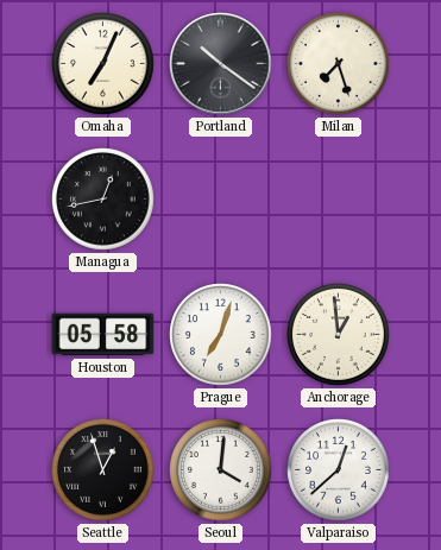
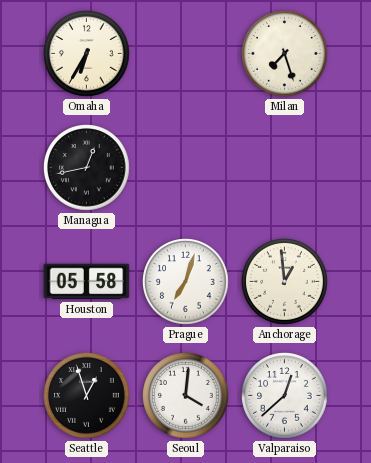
Omaha: 7:04 -> 6:35 (87, 54)
Portland: 10:21 -> none (221, 64)
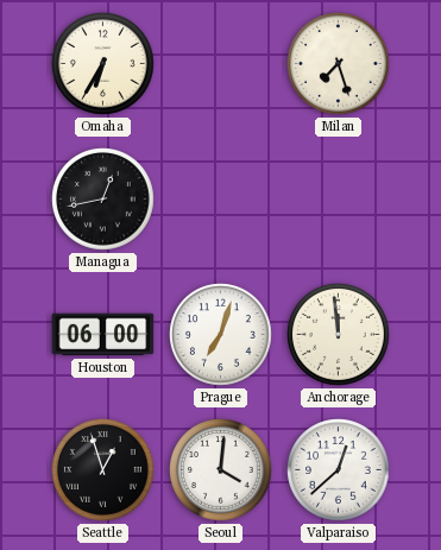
Houston: 05:58 -> 06:00 (103, 335)
Anchorage: 12:59 -> 11:59 (339, 335)
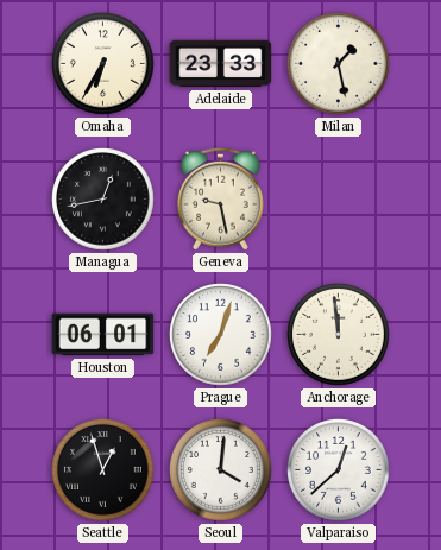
Adelaide: none -> 23:33 (221, 64)
Milan: 7:27 -> 1:28 (339, 64)
Geneva: none -> 9:28 (220, 198)
Houston: 06:00 -> 06:01 (103, 335)
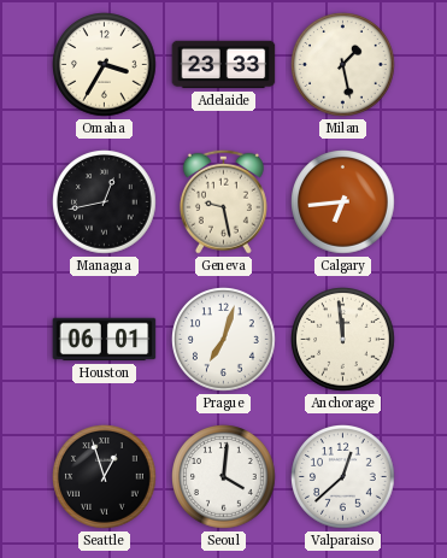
Omaha: 6:35 -> 3:35 (105, 65)
Calgary: none -> 6:44 (343, 202)
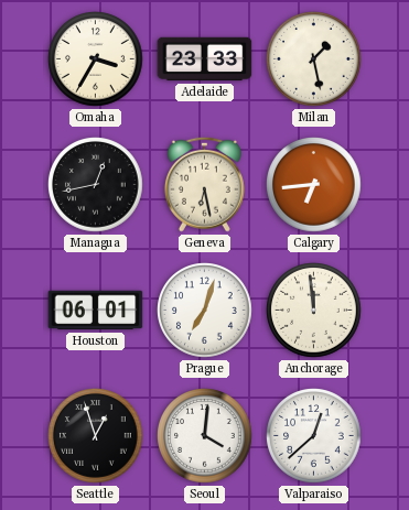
Geneva: 9:28 -> 6:28 (204, 184)
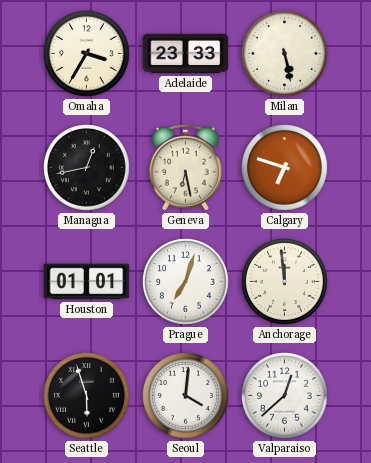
Milan: 1:28 -> 5:28 (285, 54)
Calgary: 6:44 -> 6:48 (285, 168)
Houston: 06:01 -> 01:01 (87, 282)
Seattle: 12:57 -> 5:57 (87, 396)
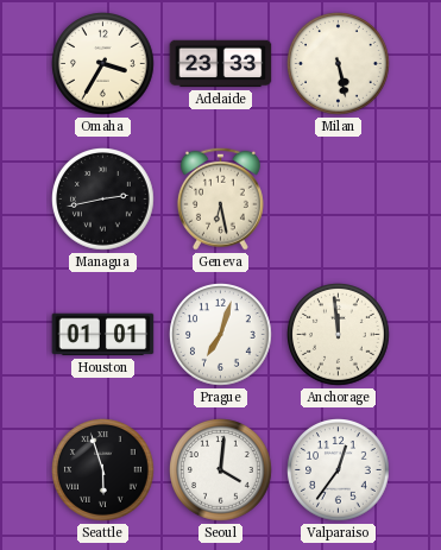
Managua: 12:43 -> 2:43 (103, 200)
Calgary: 6:48 -> none (285, 168)
Valparaiso: 12:38 -> 12:36 (339, 470)
